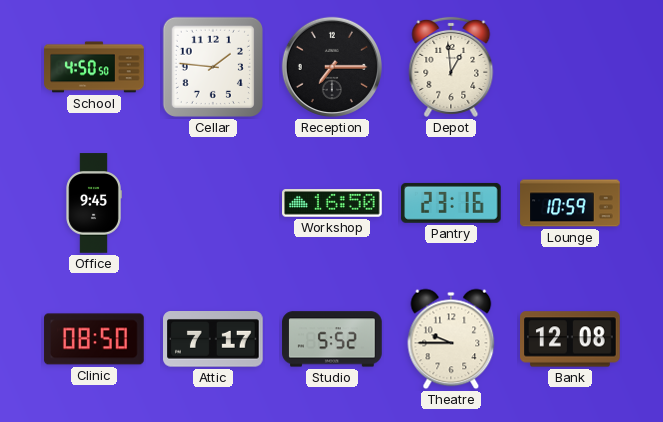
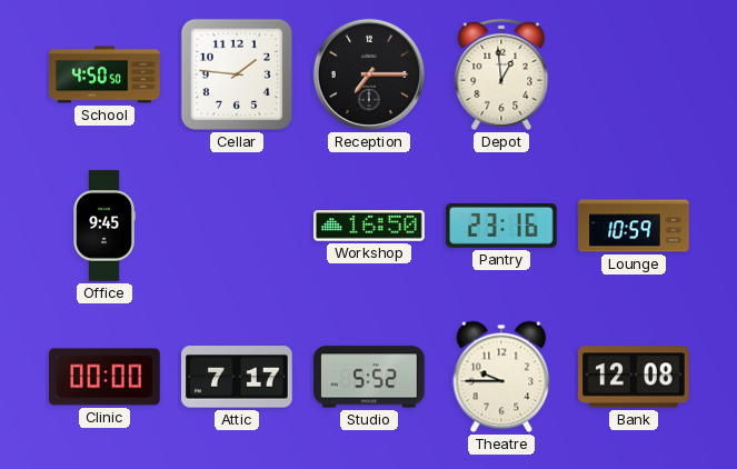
Clinic: 08:50 -> 00:00 (104, 377)
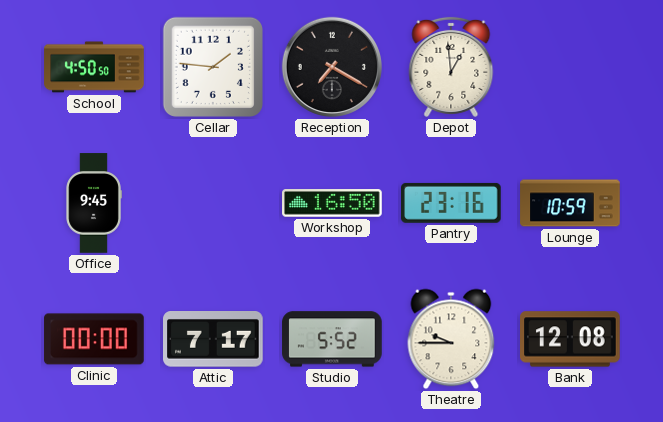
Reception: 7:15 -> 7:20 (332, 67)
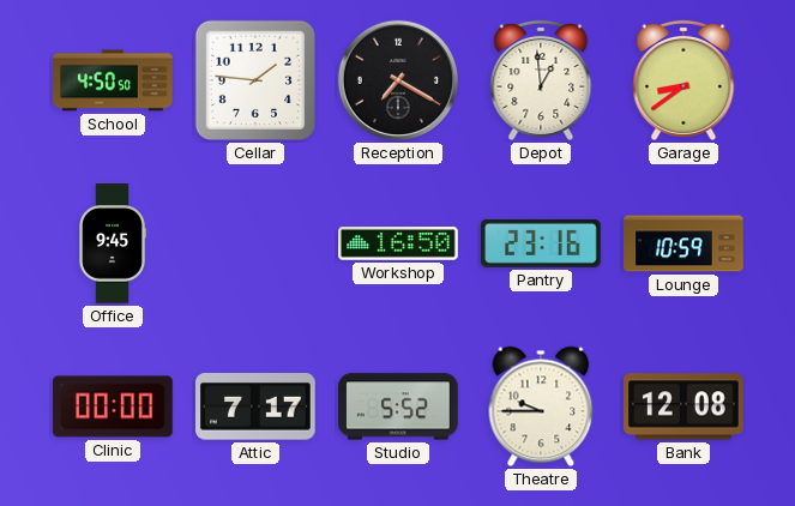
Garage: none -> 8:39 (683, 80)
